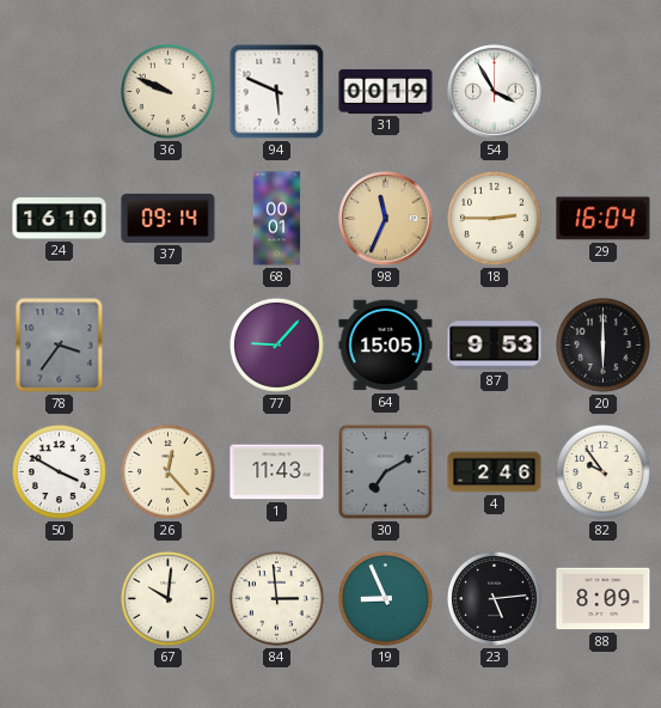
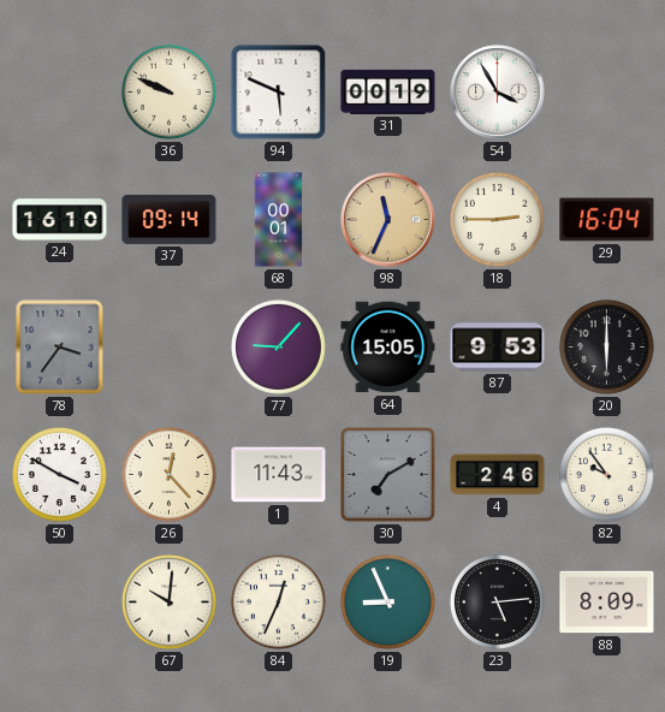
84: 2:59 -> 12:34 (278, 601)
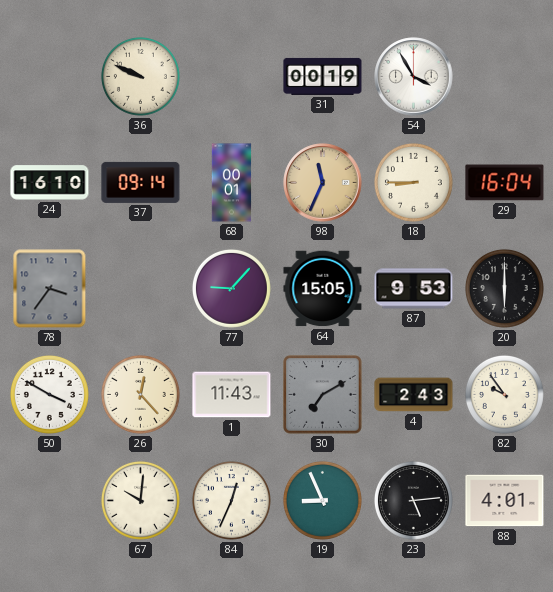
94: 5:49 -> none (279, 93)
18: 2:45 -> 8:45 (413, 182)
4: 2:46 -> 2:43 (414, 395)
88: 8:09 -> 4:01 (505, 501)
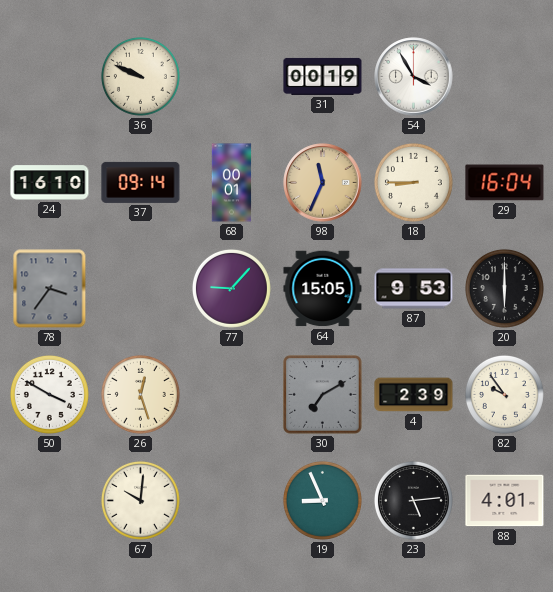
26: 12:23 -> 12:27 (140, 394)
1: 11:43 -> none (232, 395)
4: 2:43 -> 2:39 (414, 395)
84: 12:34 -> none (231, 500)
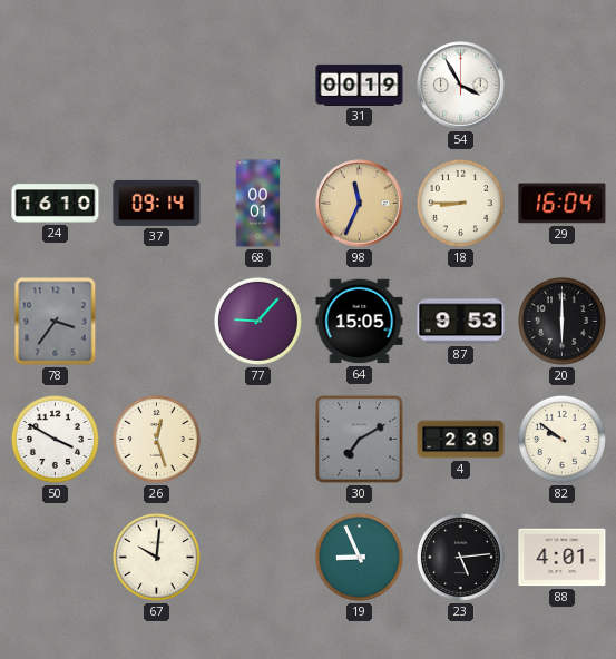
36: 9:49 -> none (140, 76)
82: 9:54 -> 9:51 (561, 439)
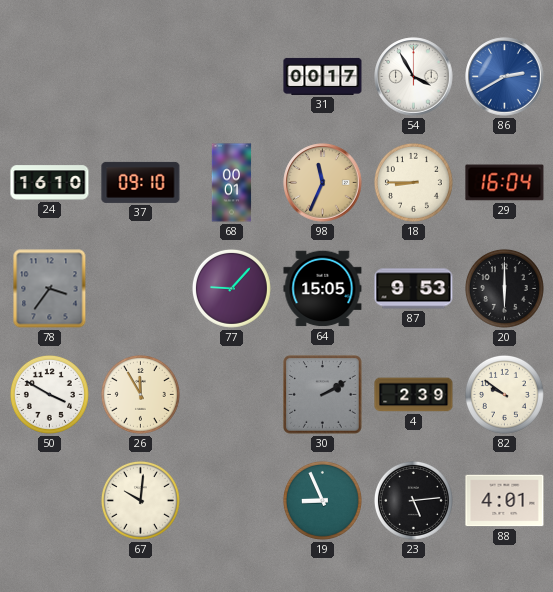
31: 00:19 -> 00:17 (323, 76)
86: none -> 2:40 (505, 77)
37: 09:14 -> 09:10 (141, 182)
26: 12:27 -> 11:55 (140, 394)
30: 7:10 -> 2:10 (323, 395)
